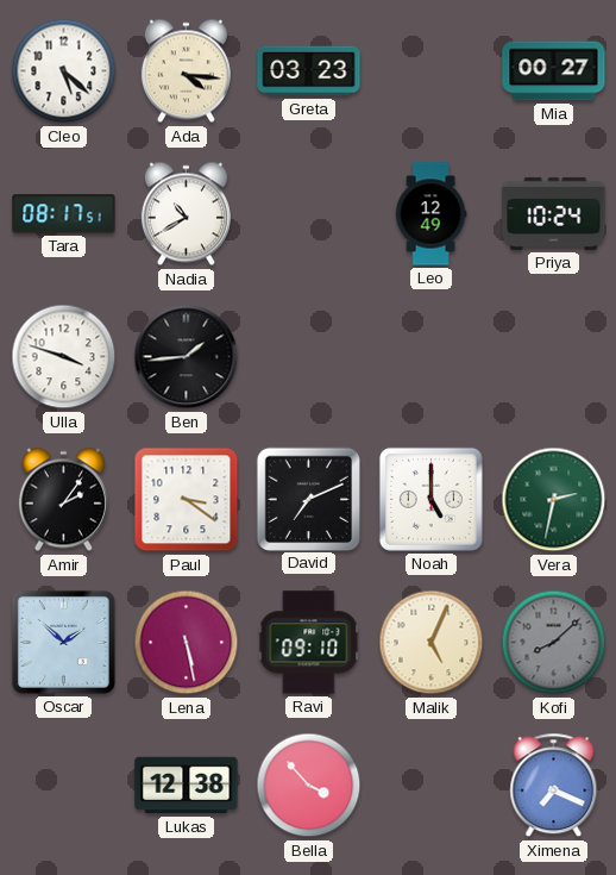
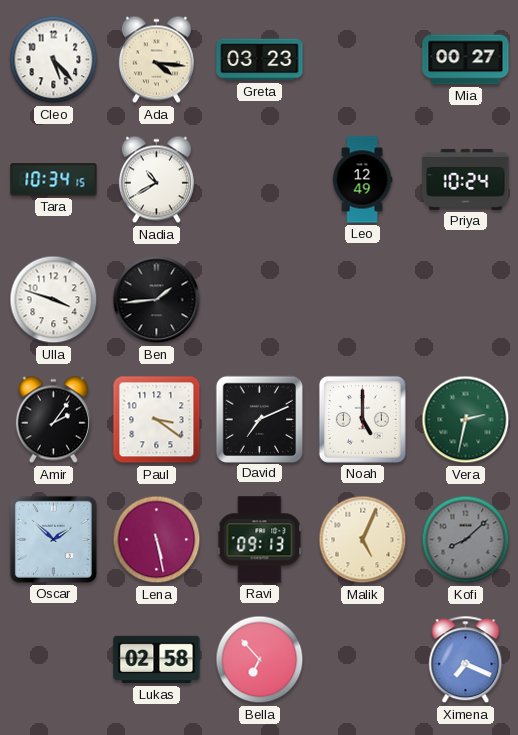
Cleo: 5:22 -> 5:23 (54, 60)
Tara: 08:17 -> 10:34 (54, 180)
Ravi: 09:10 -> 09:13 (260, 540)
Lukas: 12:38 -> 02:58 (157, 660)
Bella: 3:53 -> 6:53 (260, 660)
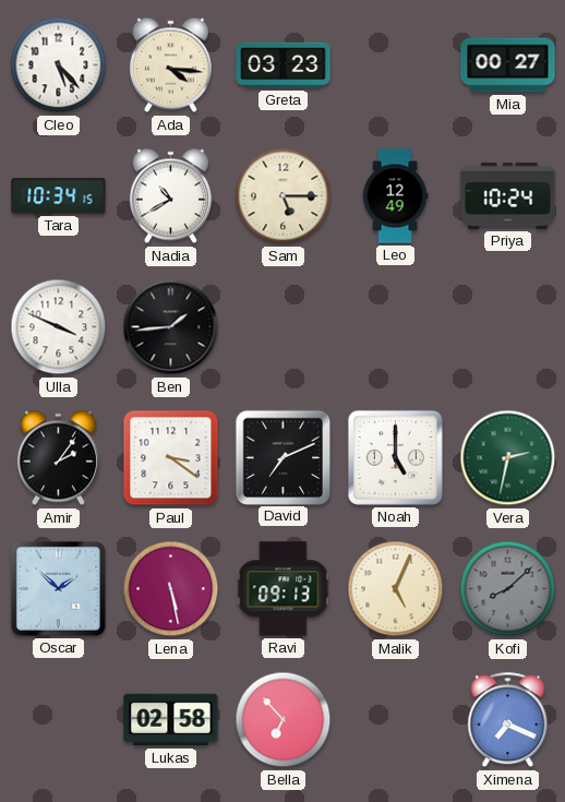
Sam: none -> 5:15 (284, 196)
Ulla: 3:48 -> 3:49 (59, 327)
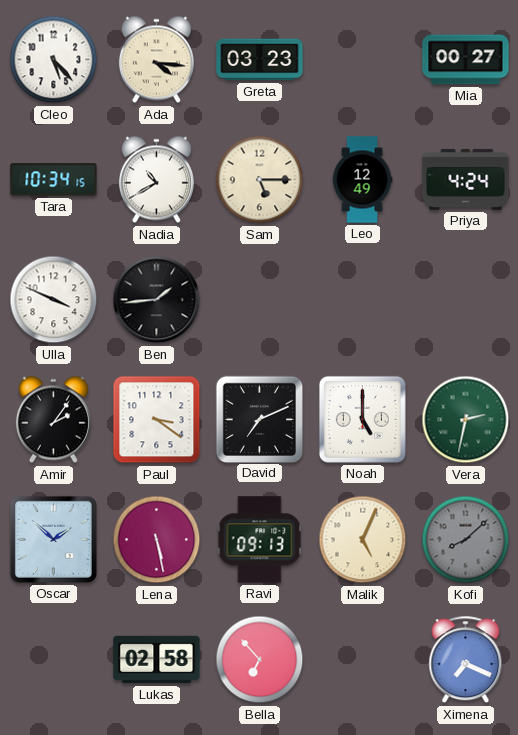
Priya: 10:24 -> 4:24 (466, 179)
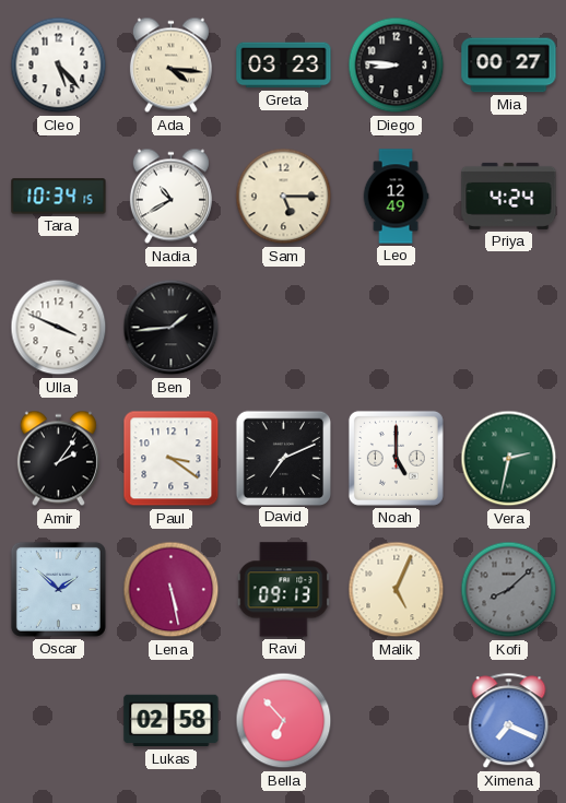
Diego: none -> 8:46 (397, 66)
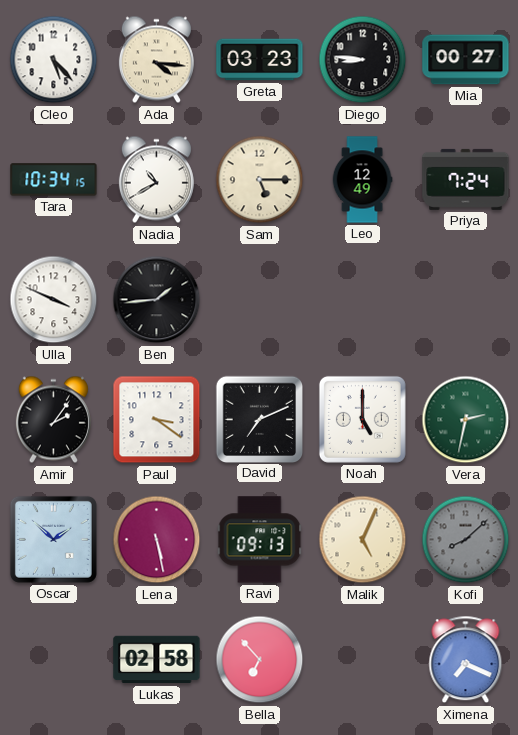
Priya: 4:24 -> 7:24 (466, 179)
